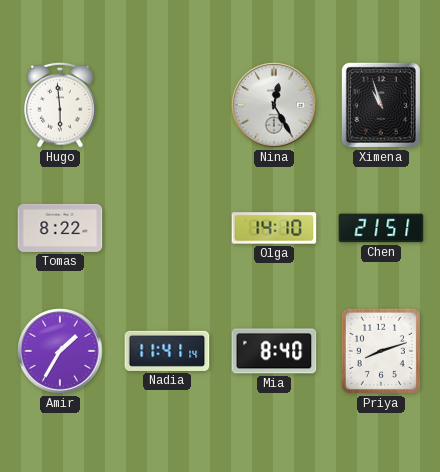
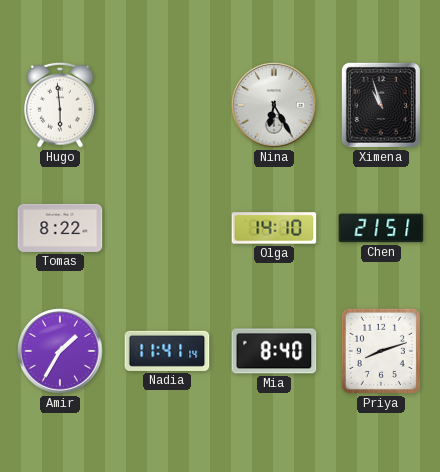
Nina: 12:25 -> 6:25 (274, 105)
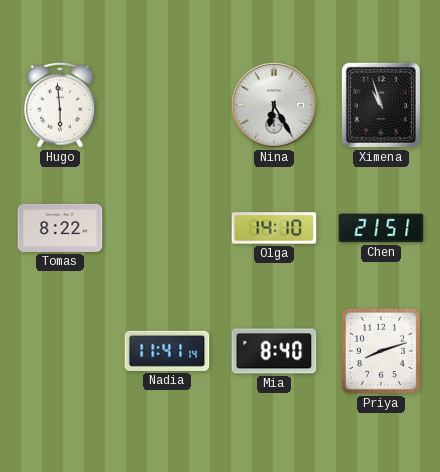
Amir: 1:35 -> none (60, 351)
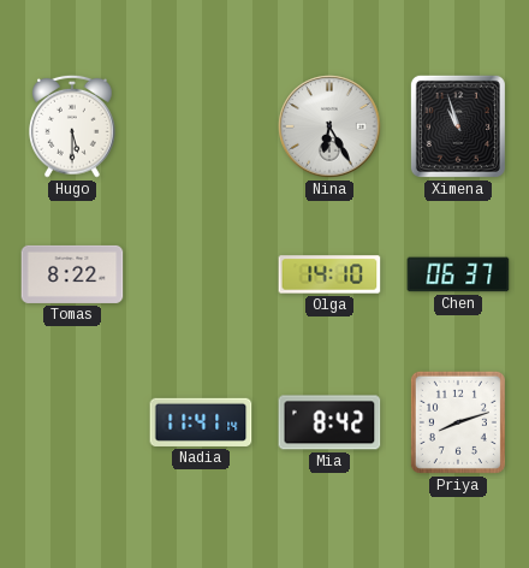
Hugo: 5:59 -> 5:30 (73, 126)
Chen: 21:51 -> 06:37 (458, 274)
Mia: 8:40 -> 8:42 (329, 422)
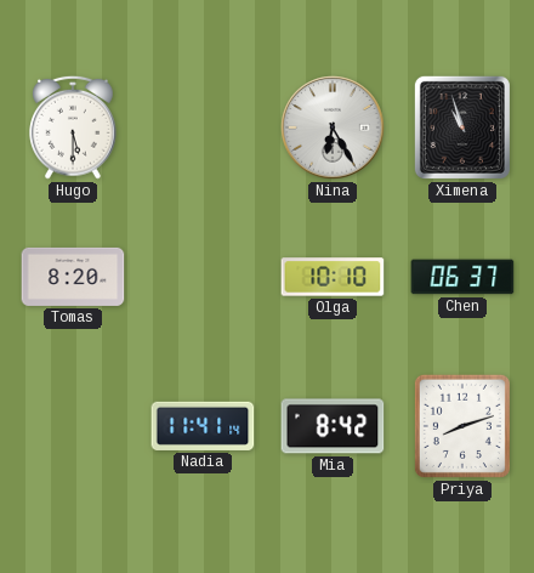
Tomas: 8:22 -> 8:20 (73, 277)
Olga: 14:10 -> 10:10 (333, 277)
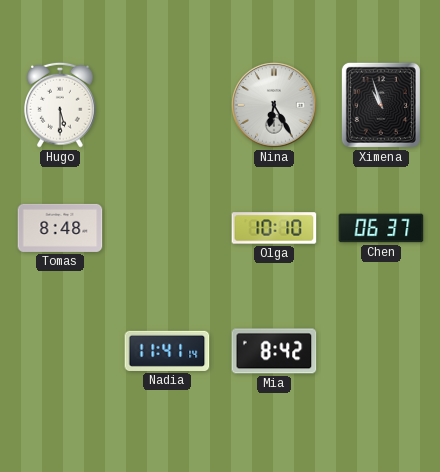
Tomas: 8:20 -> 8:48 (60, 228)
Priya: 8:12 -> none (462, 426)
